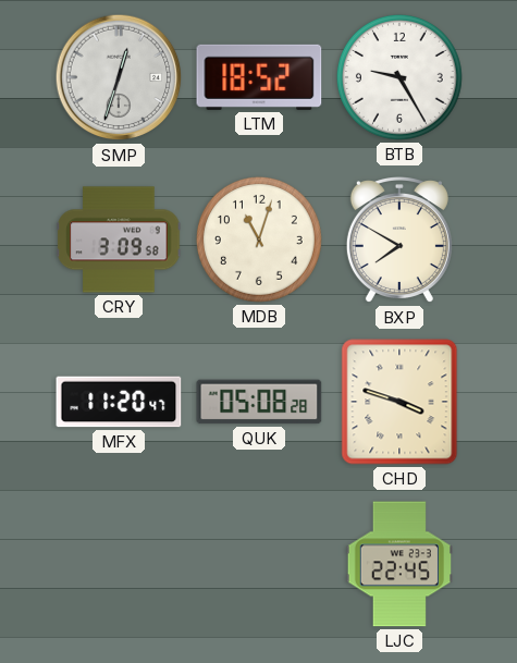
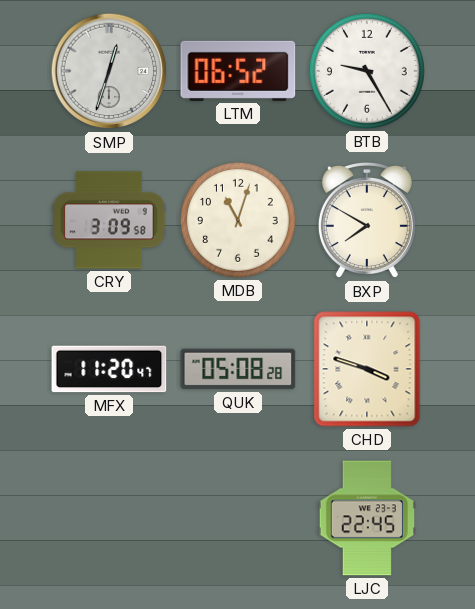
LTM: 18:52 -> 06:52 (238, 71)
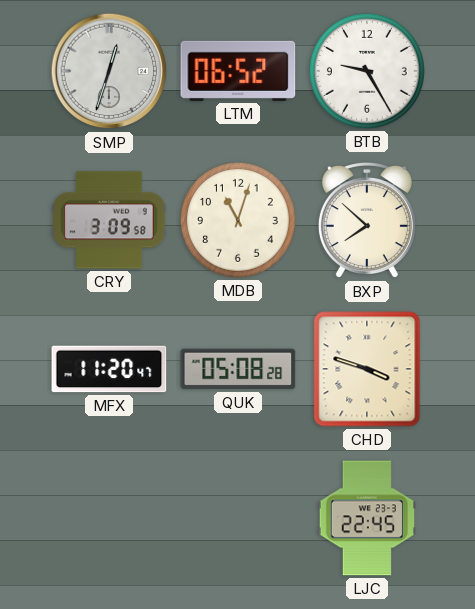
BXP: 7:50 -> 7:52 (367, 221)
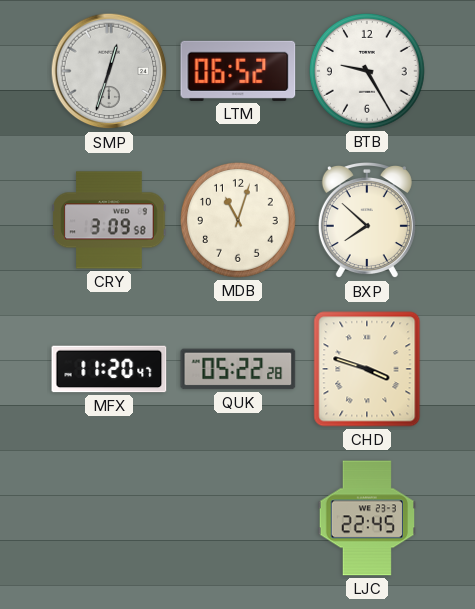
QUK: 05:08 -> 05:22 (238, 369)
